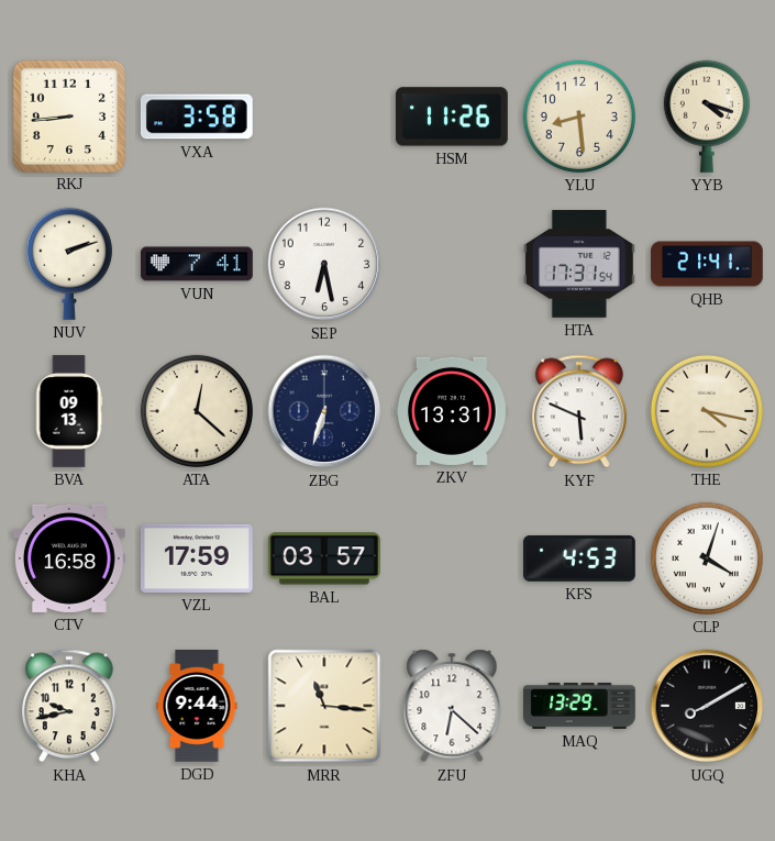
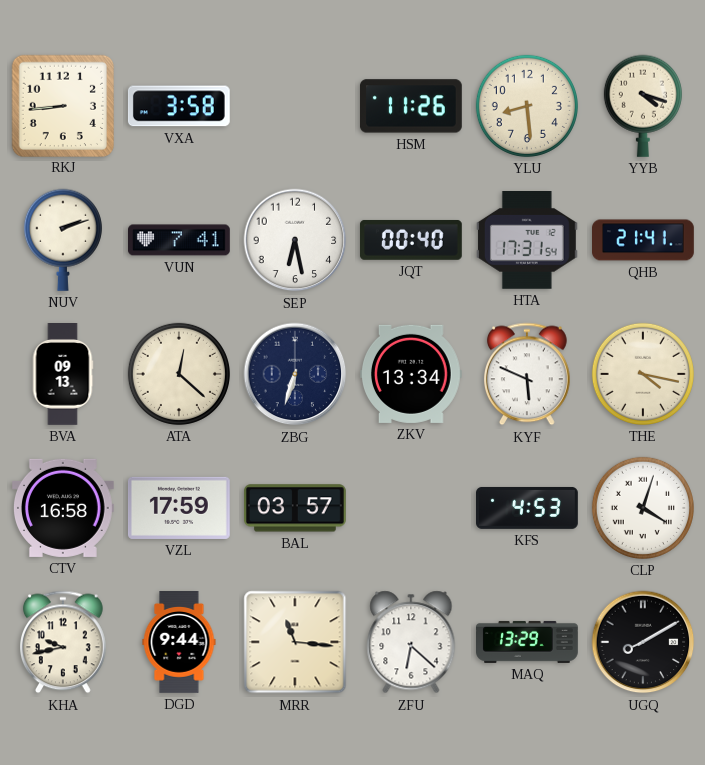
JQT: none -> 00:40 (411, 240)
ZKV: 13:31 -> 13:34 (411, 374)
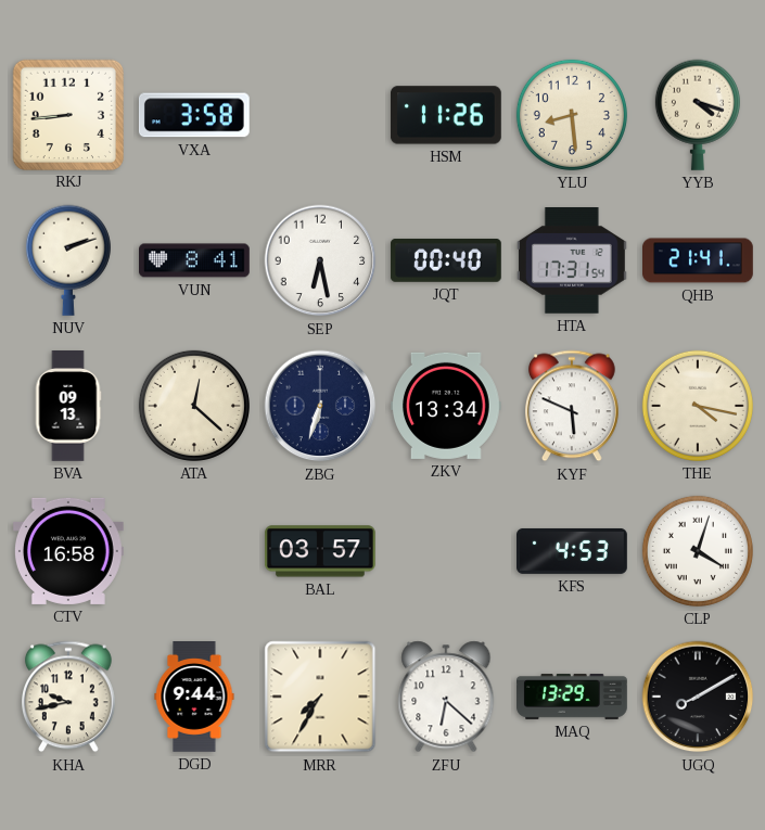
VUN: 7:41 -> 8:41 (195, 260)
VZL: 17:59 -> none (179, 508)
MRR: 11:16 -> 7:35 (320, 697)
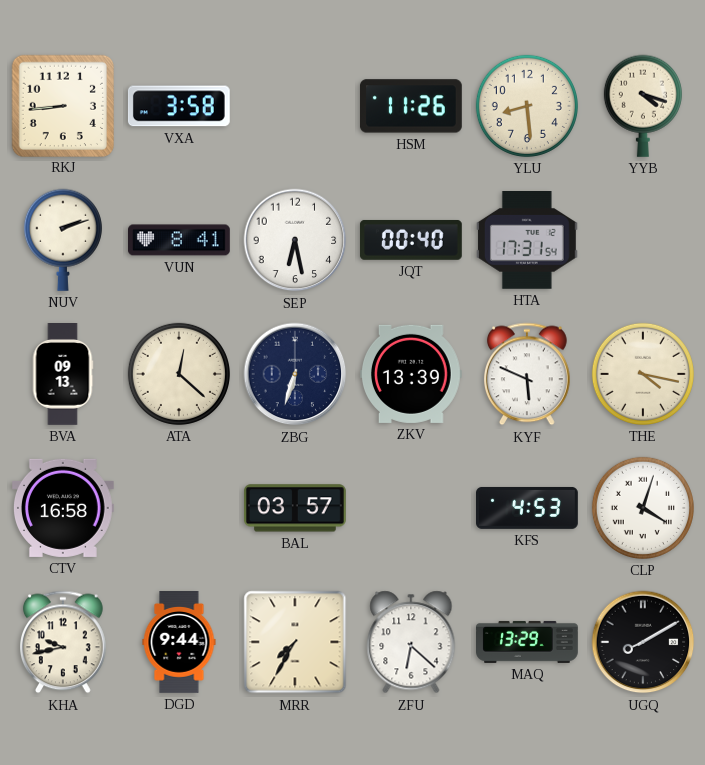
QHB: 21:41 -> none (698, 260)
ZKV: 13:34 -> 13:39 (411, 374)
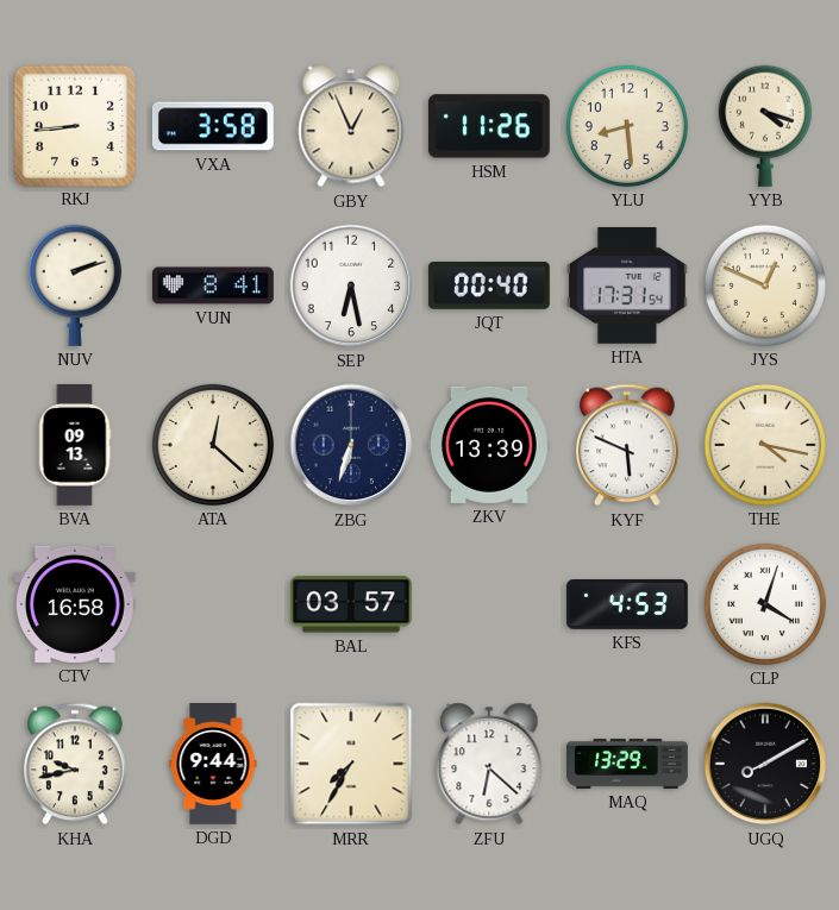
GBY: none -> 12:56 (351, 126)
JYS: none -> 12:49 (765, 285)
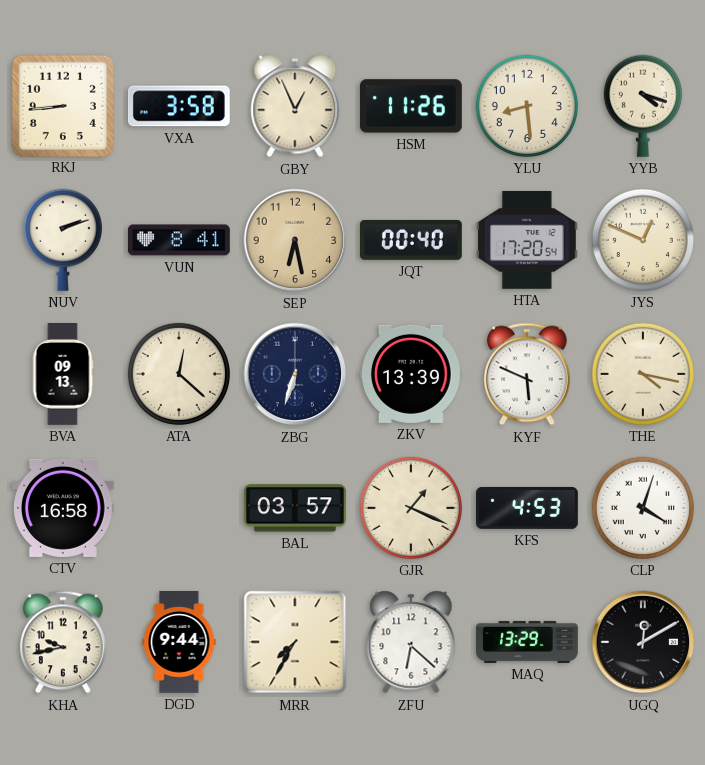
SEP dial: white -> champagne (295, 240)
HTA: 17:31 -> 17:20 (527, 241)
GJR: none -> 1:19 (411, 508)
UGQ: 8:10 -> 12:10 (643, 642)
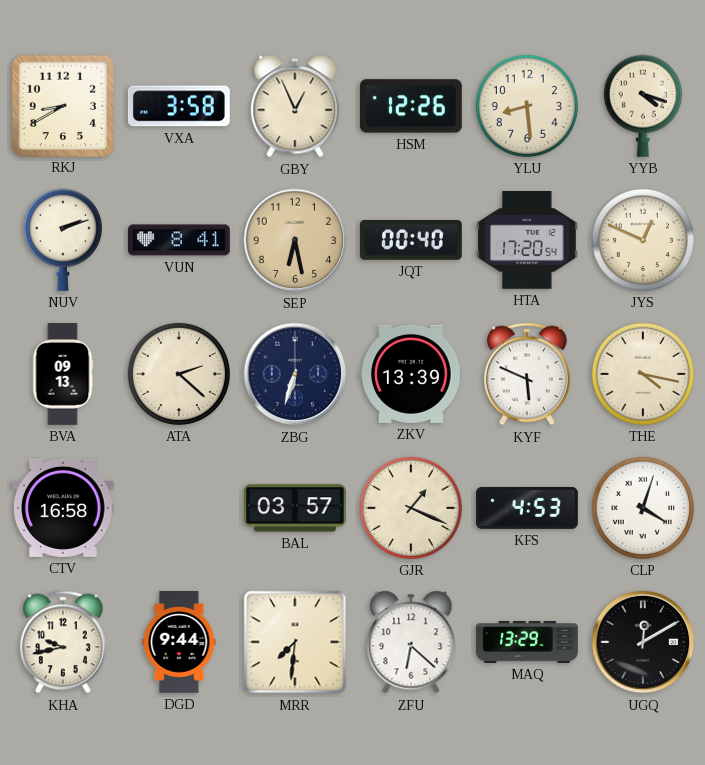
RKJ: 8:44 -> 8:40 (62, 105)
HSM: 11:26 -> 12:26 (411, 106)
ATA: 12:22 -> 2:22 (179, 374)
MRR: 7:35 -> 7:31 (295, 642)
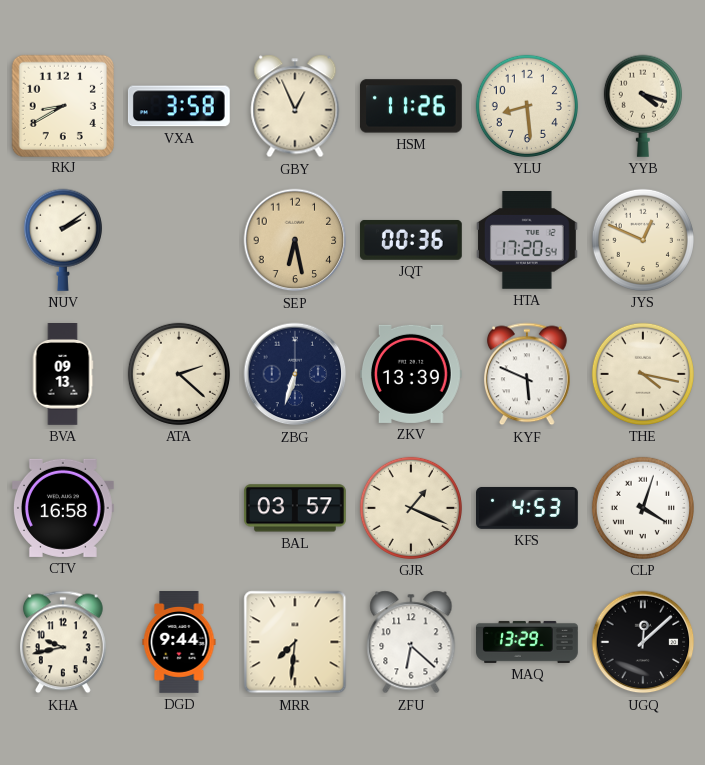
HSM: 12:26 -> 11:26 (411, 106)
NUV: 2:12 -> 2:09 (63, 240)
VUN: 8:41 -> none (180, 240)
JQT: 00:40 -> 00:36 (411, 240)
UGQ: 12:10 -> 12:08 (643, 642)
